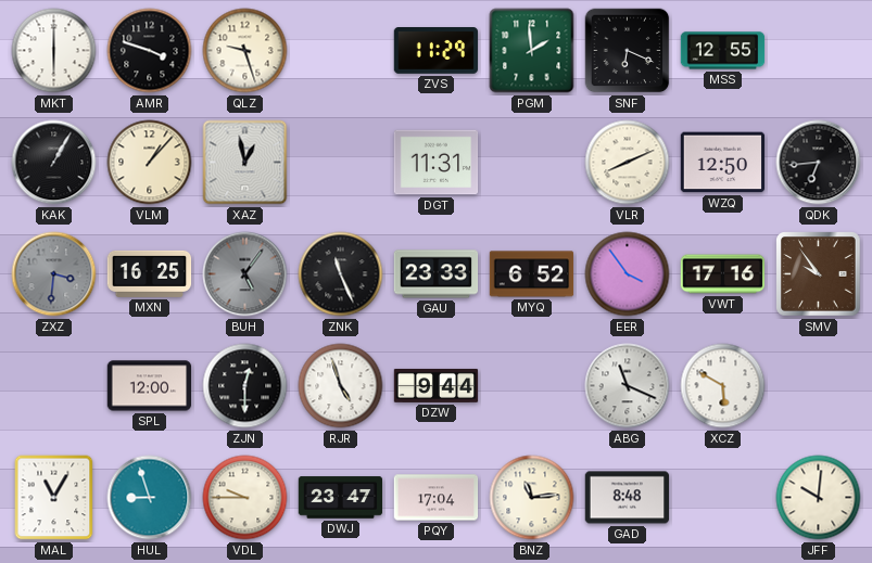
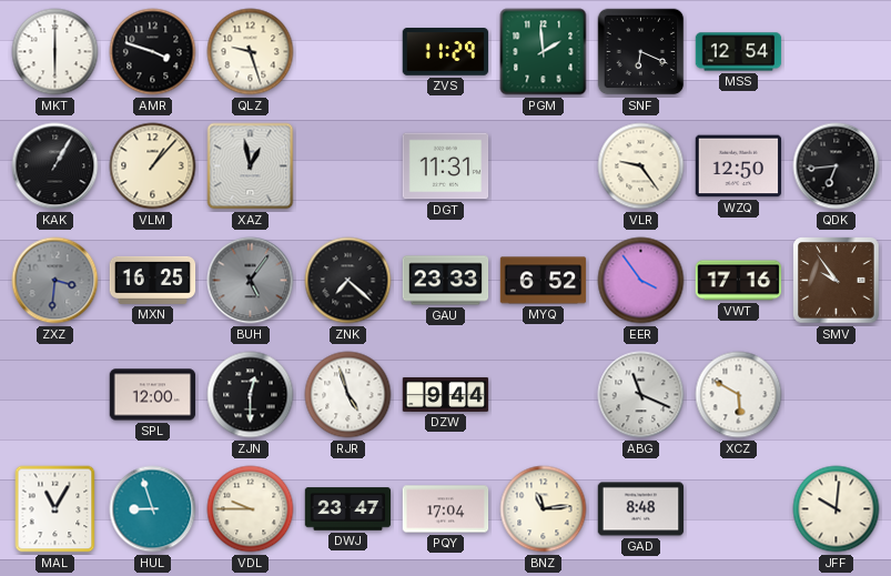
MSS: 12:55 -> 12:54 (739, 52)
VLR: 8:11 -> 9:24 (641, 166)
ZNK: 11:26 -> 7:22 (348, 281)
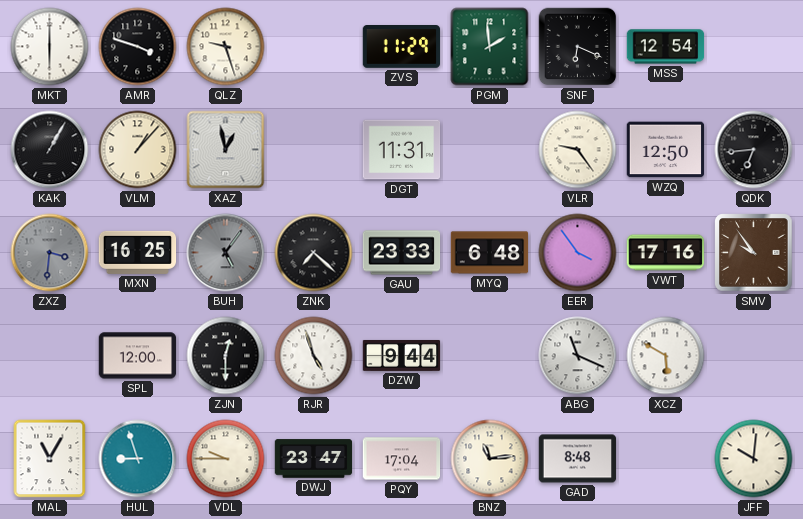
MYQ: 6:52 -> 6:48 (490, 253)
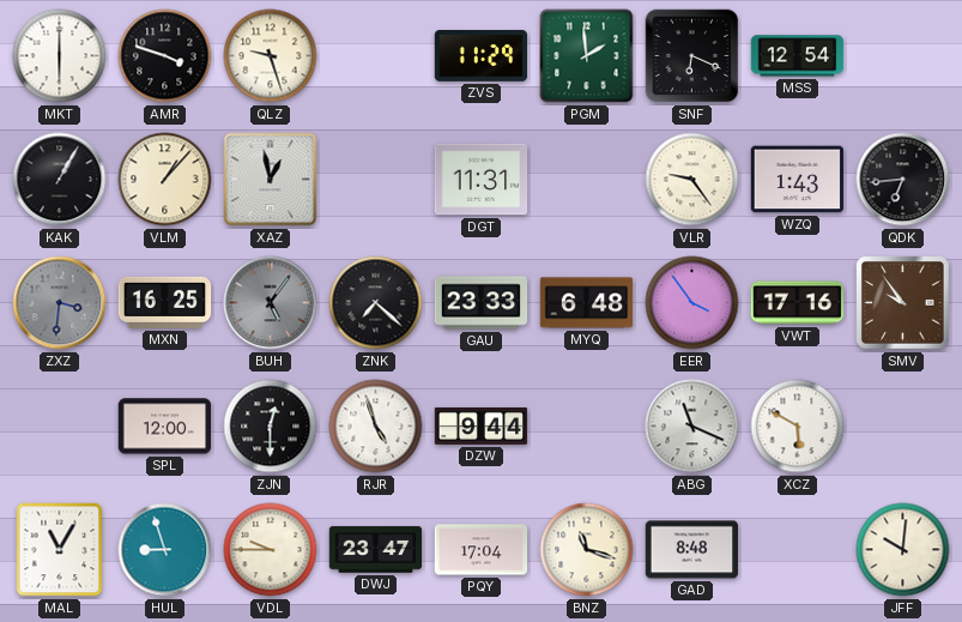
WZQ: 12:50 -> 1:43 (798, 180)
BNZ: 11:14 -> 11:18 (587, 550)
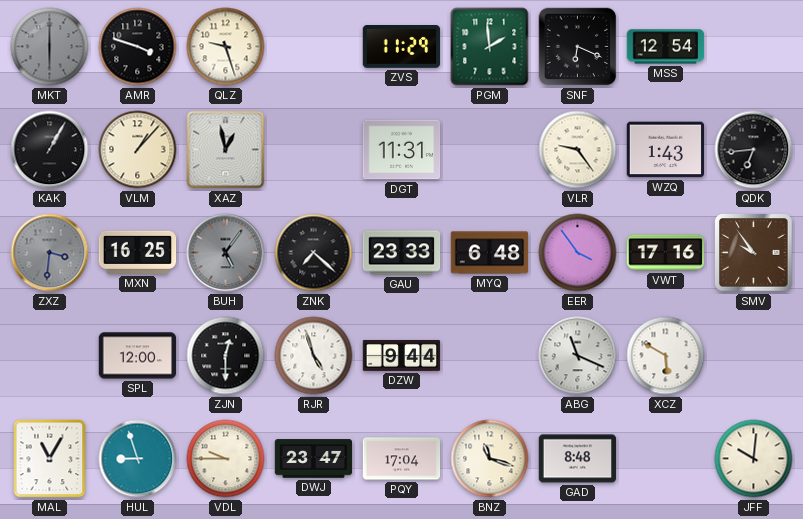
MKT dial: white -> grey (50, 47)
